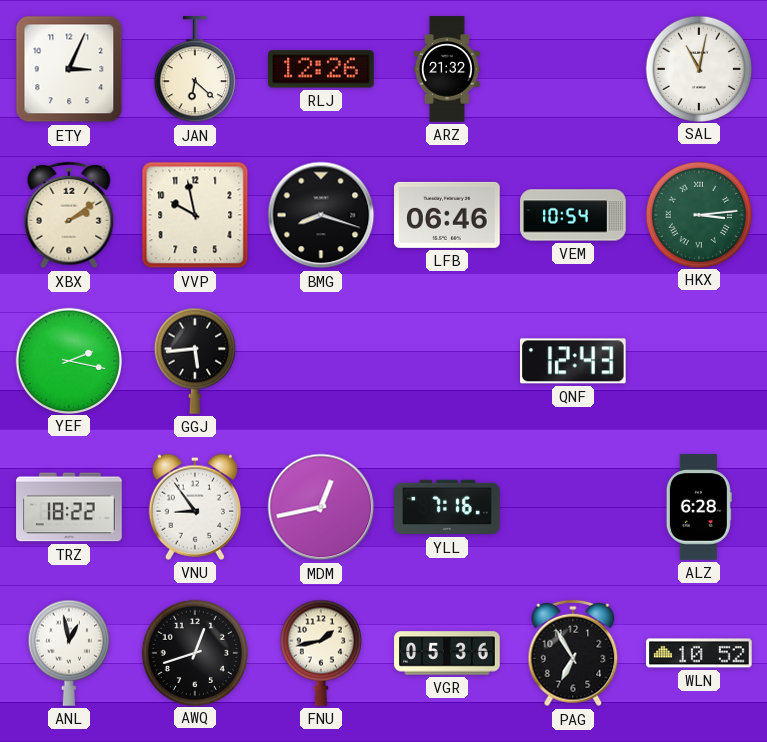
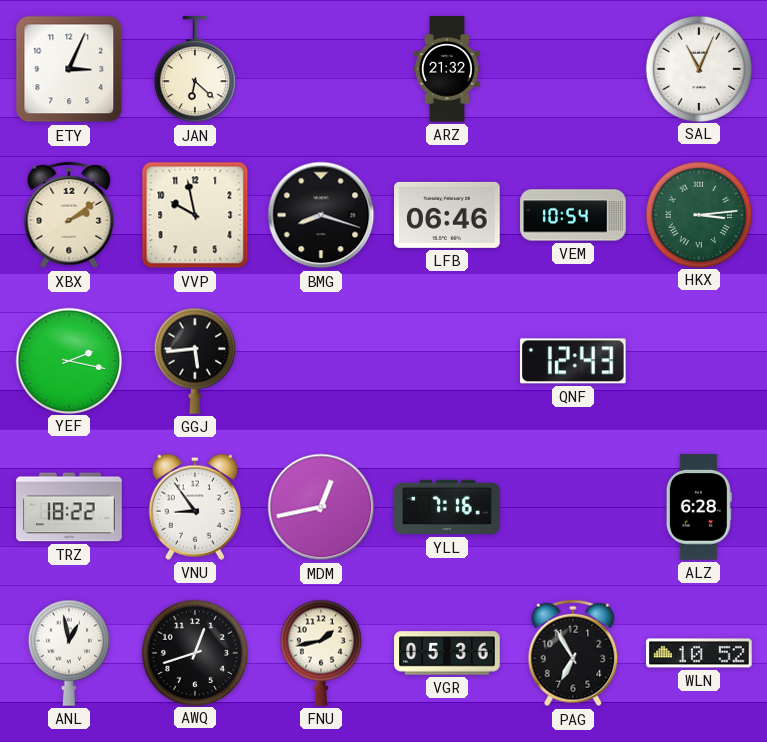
RLJ: 12:26 -> none (321, 69)
SAL: 11:02 -> 11:04 (698, 68)
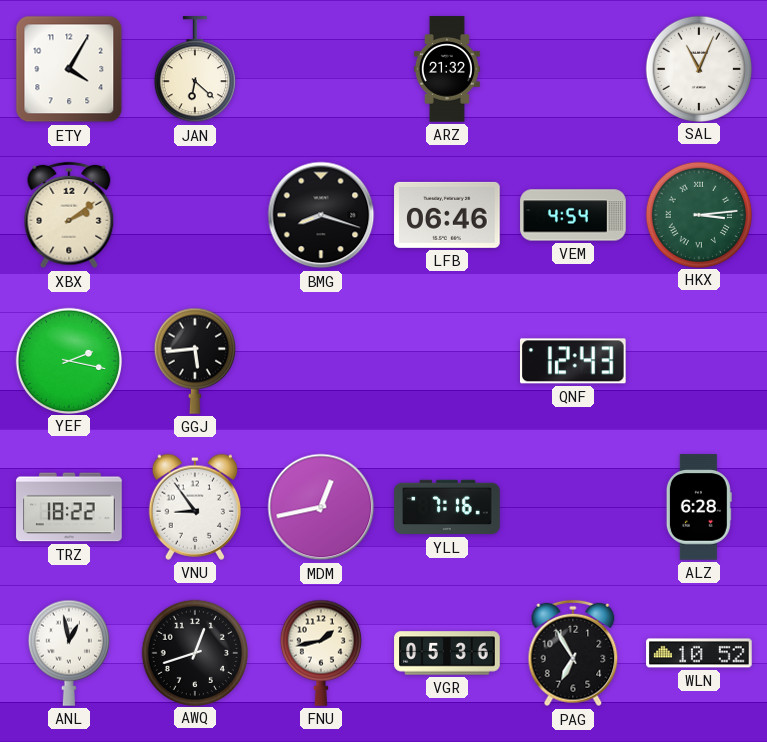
ETY: 3:04 -> 4:05 (69, 69)
VVP: 9:58 -> none (195, 215)
VEM: 10:54 -> 4:54 (573, 215)
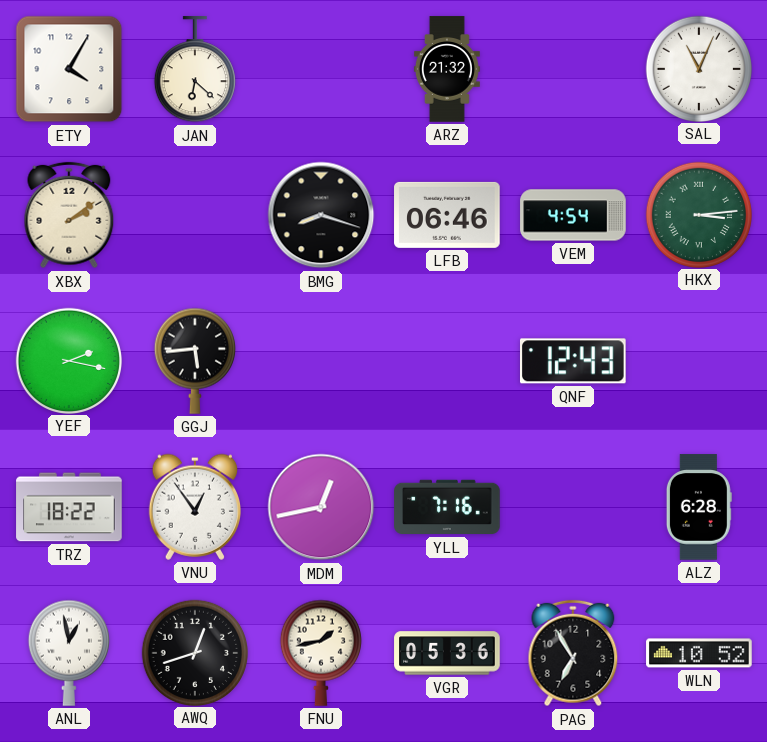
VNU: 8:54 -> 12:54 (194, 507)
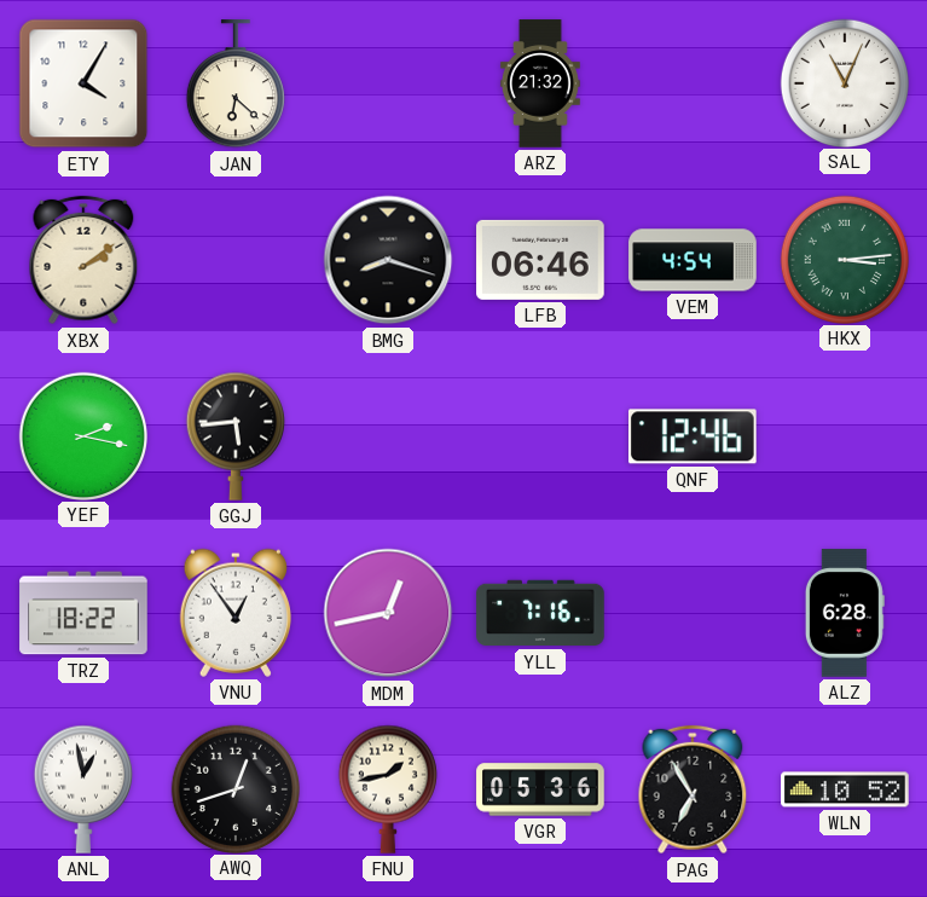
QNF: 12:43 -> 12:46 (694, 436)
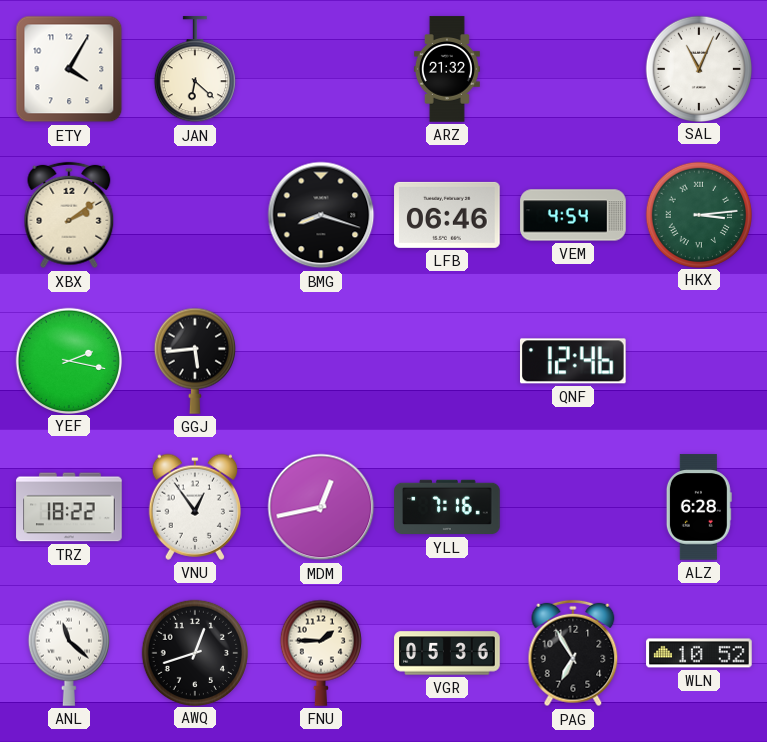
ANL: 12:58 -> 11:22 (69, 653)
FNU: 1:43 -> 1:45 (321, 653)
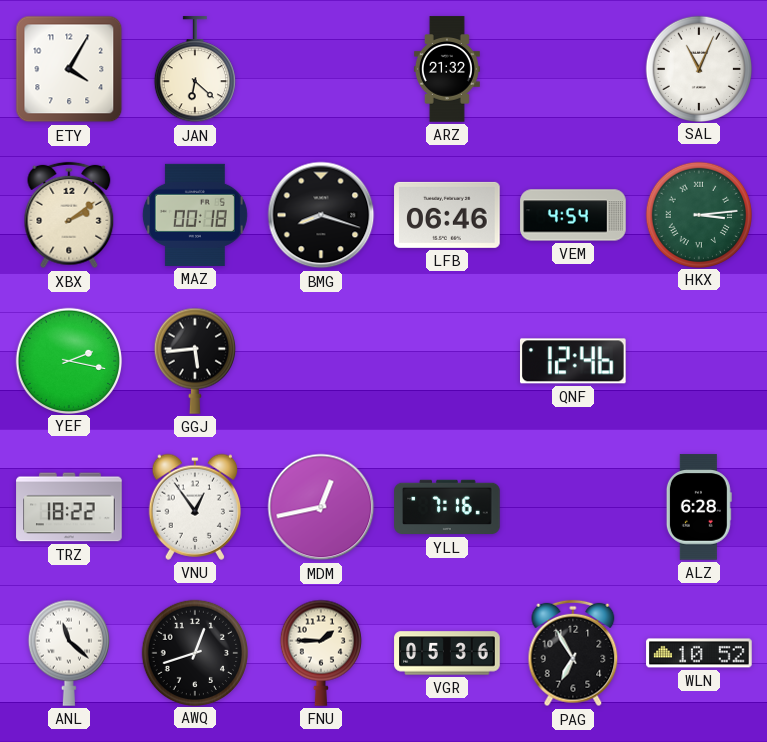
MAZ: none -> 00:18 (195, 215)
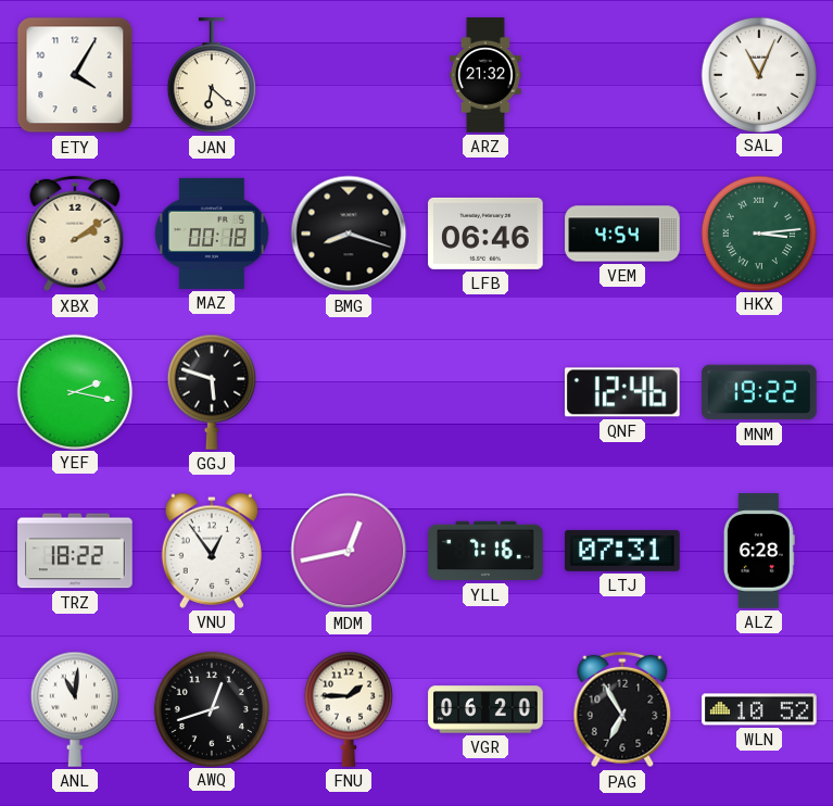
GGJ: 5:44 -> 5:48 (212, 392)
MNM: none -> 19:22 (759, 392)
LTJ: none -> 07:31 (622, 551)
ANL: 11:22 -> 11:01 (75, 709)
VGR: 05:36 -> 06:20 (485, 709)
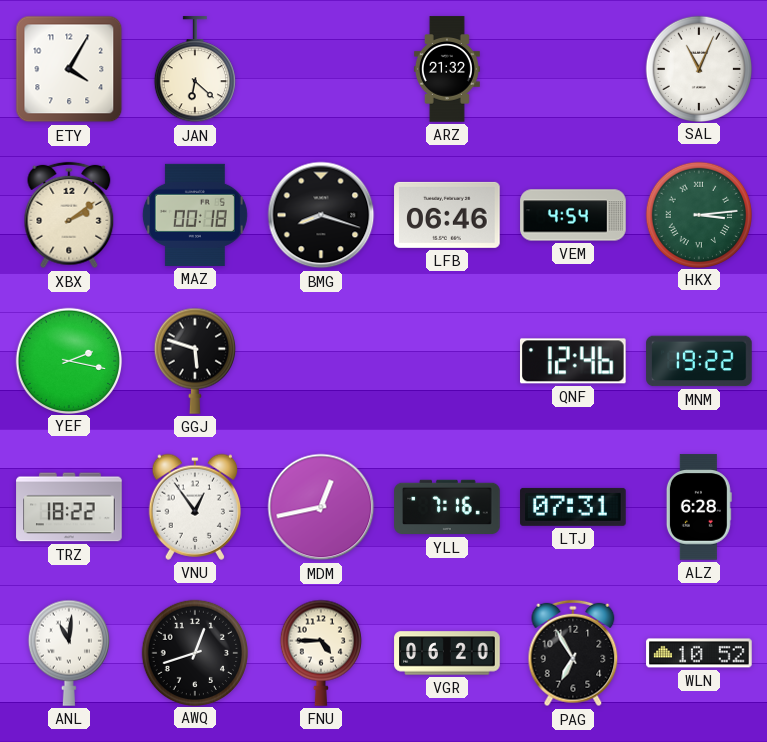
FNU: 1:45 -> 4:45 (321, 653)
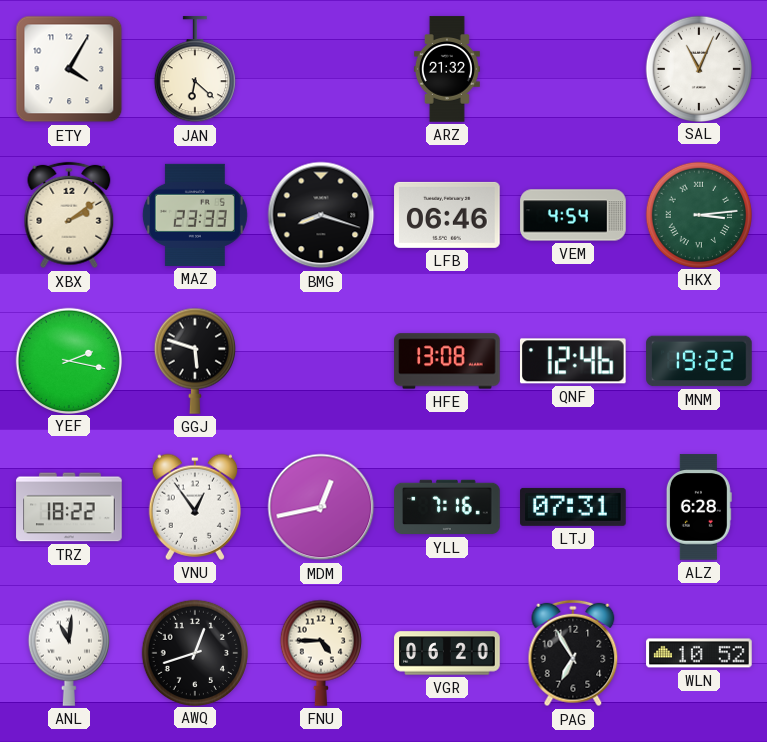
MAZ: 00:18 -> 23:33 (195, 215)
HFE: none -> 13:08 (447, 361)
